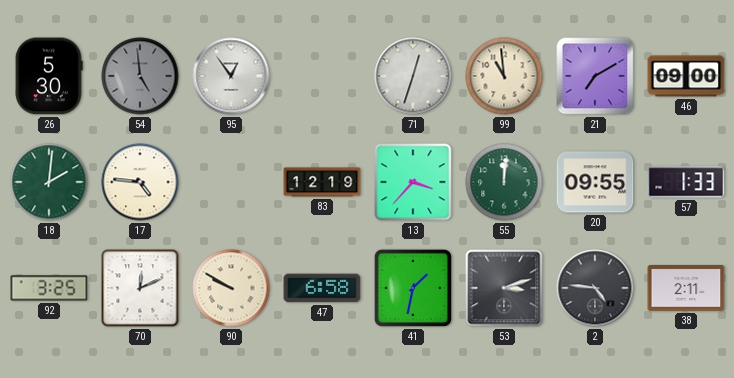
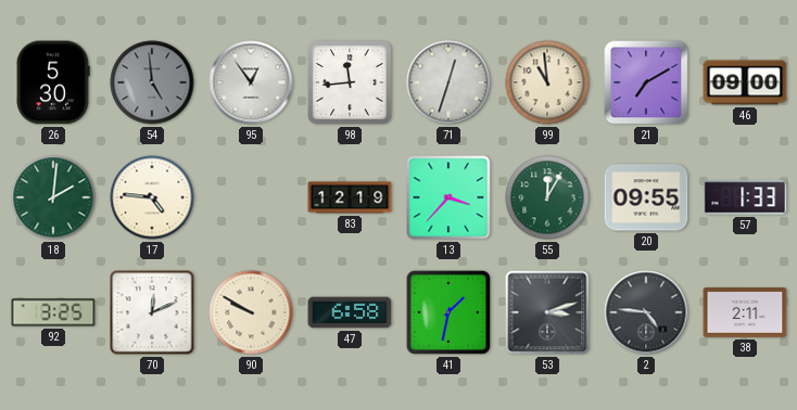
98: none -> 11:44 (350, 82)
55: 12:01 -> 12:05 (547, 197)
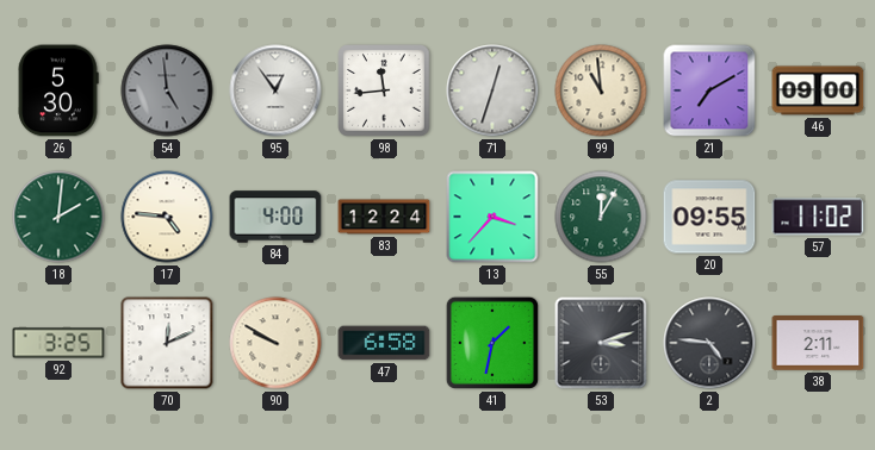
84: none -> 4:00 (275, 217)
83: 12:19 -> 12:24 (384, 217)
57: 1:33 -> 11:02 (818, 217)
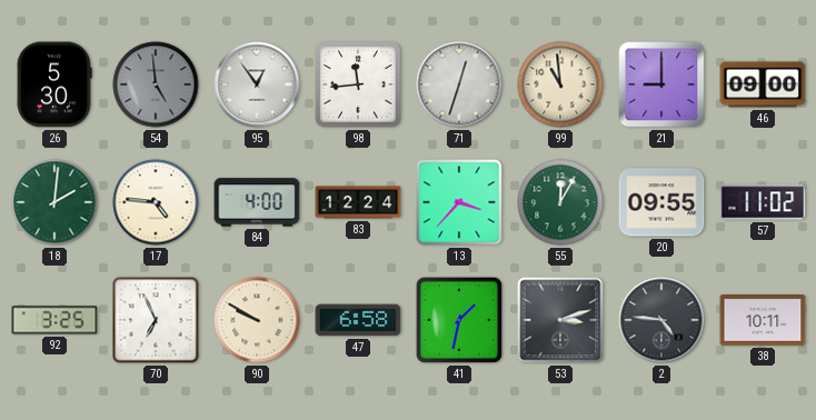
21: 7:10 -> 9:00 (661, 84)
70: 12:11 -> 6:56 (156, 320)
38: 2:11 -> 10:11 (763, 321)
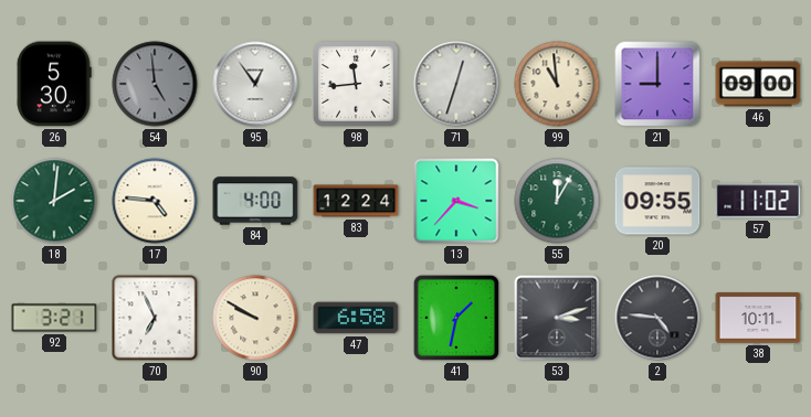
92: 3:25 -> 3:21 (54, 318)
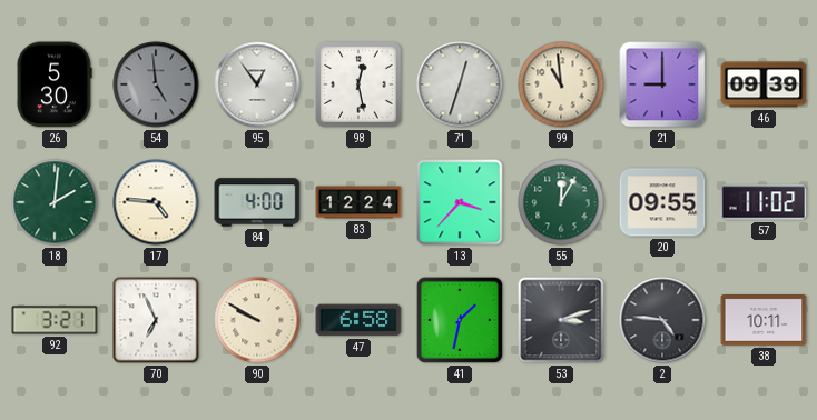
98: 11:44 -> 12:28 (358, 84)
46: 09:00 -> 09:39 (764, 84)
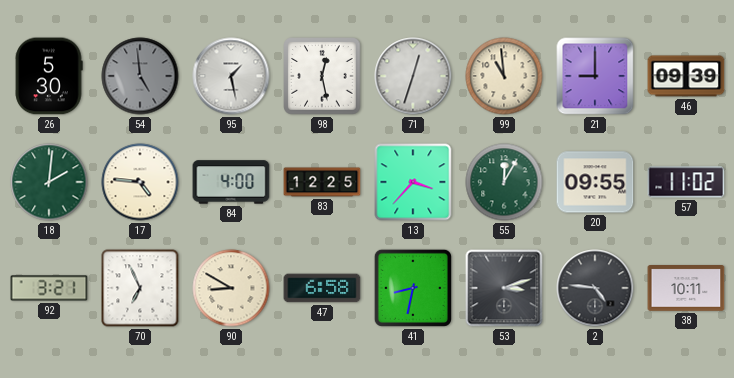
95: 12:54 -> 1:28 (231, 76)
83: 12:24 -> 12:25 (322, 182)
90: 9:50 -> 8:50 (231, 288)
41: 1:32 -> 8:32 (413, 288)
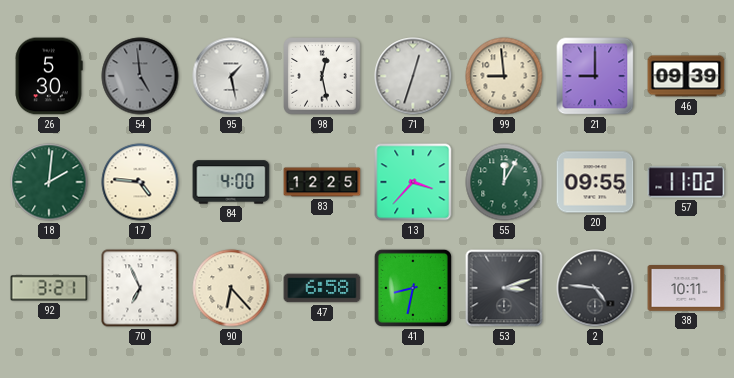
99: 10:59 -> 8:59 (504, 76)
90: 8:50 -> 6:23 (231, 288)
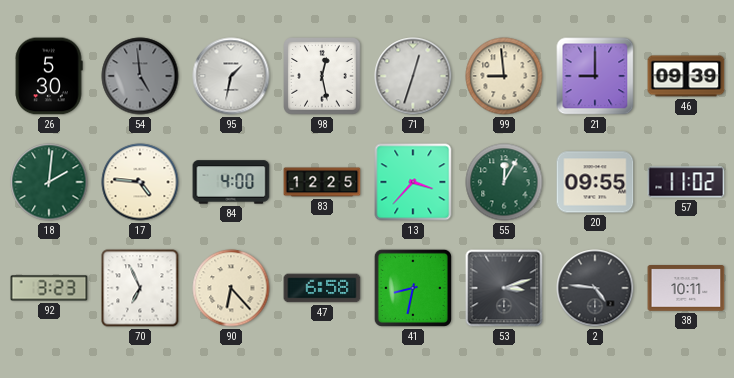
95: 1:28 -> 1:32 (231, 76)
92: 3:21 -> 3:23 (49, 288)
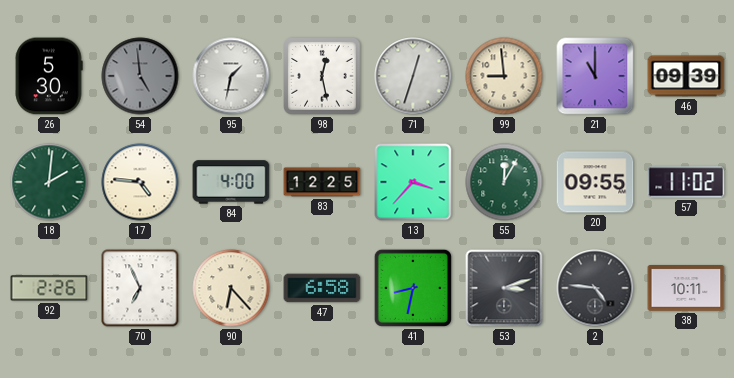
21: 9:00 -> 11:00 (595, 76)
92: 3:23 -> 2:26 (49, 288)
